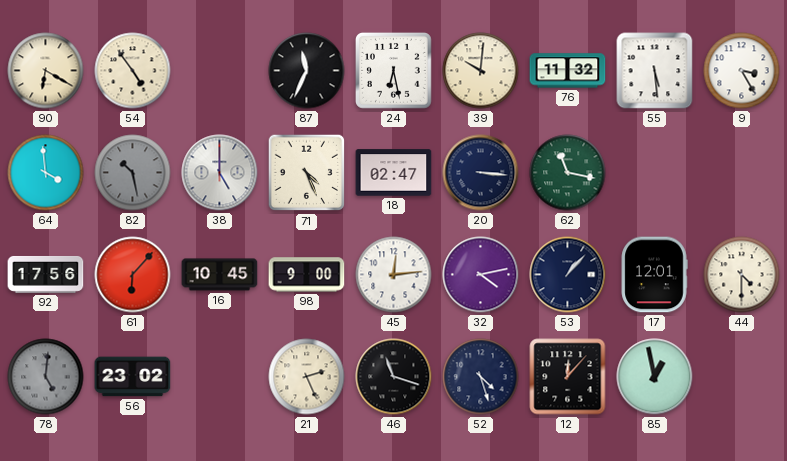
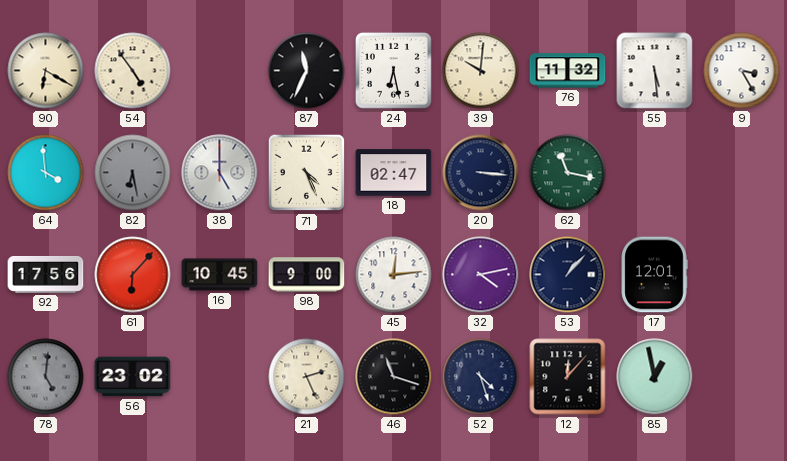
82: 10:28 -> 6:28 (133, 173)
44: 4:30 -> none (742, 275)
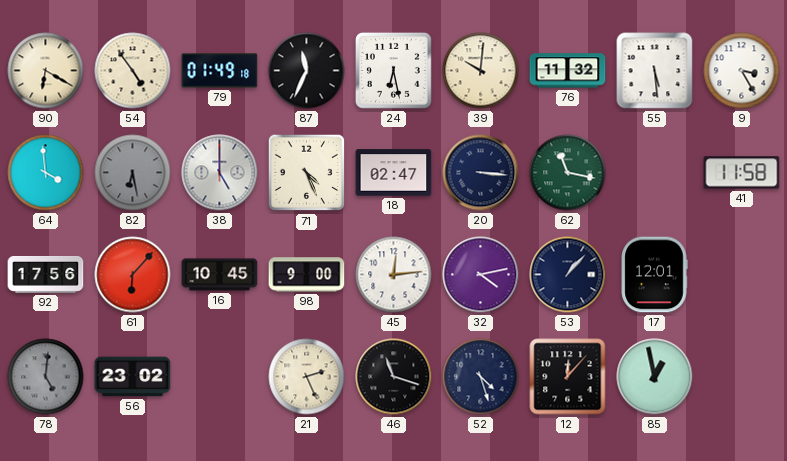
79: none -> 01:49 (220, 71)
41: none -> 11:58 (742, 173)
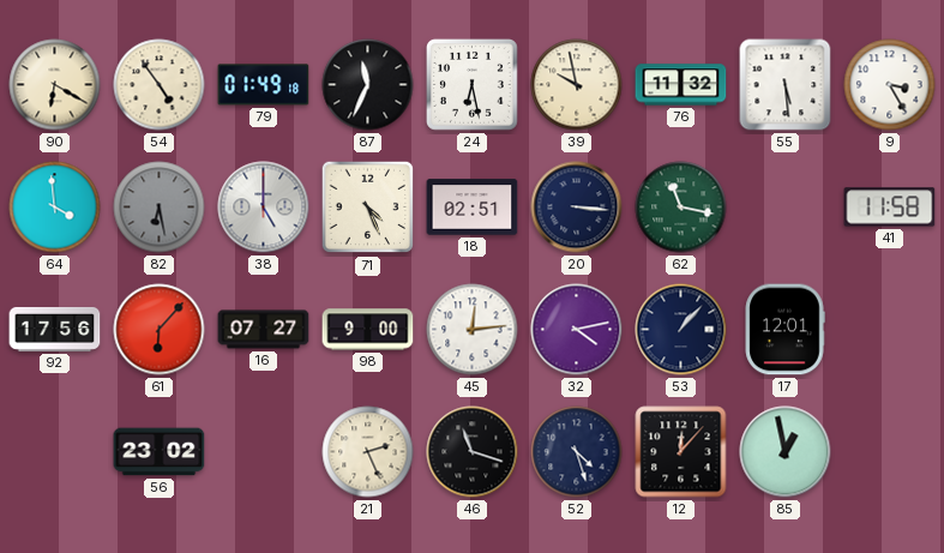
39: 10:01 -> 9:58 (577, 85)
18: 02:47 -> 02:51 (473, 208)
16: 10:45 -> 07:27 (264, 330)
78: 5:01 -> none (46, 377)
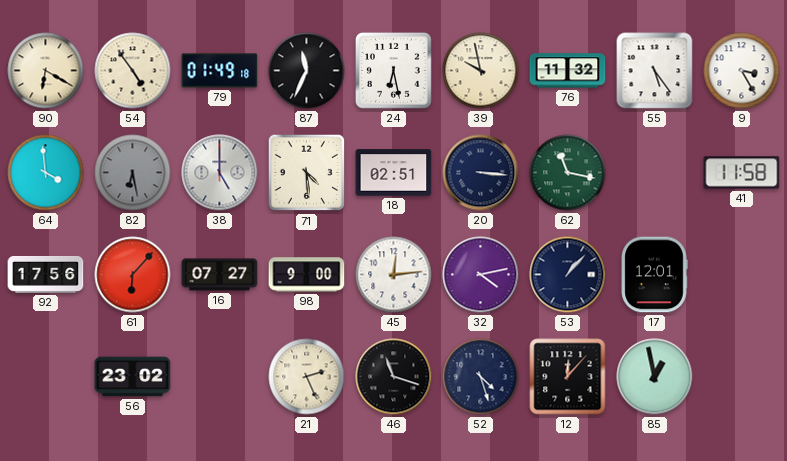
55: 5:29 -> 5:24 (655, 71)
71: 4:26 -> 4:29 (307, 173)
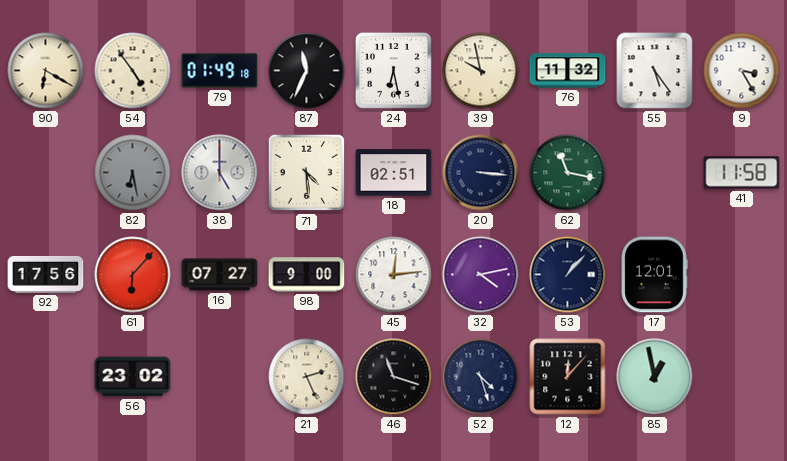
64: 3:59 -> none (46, 173)
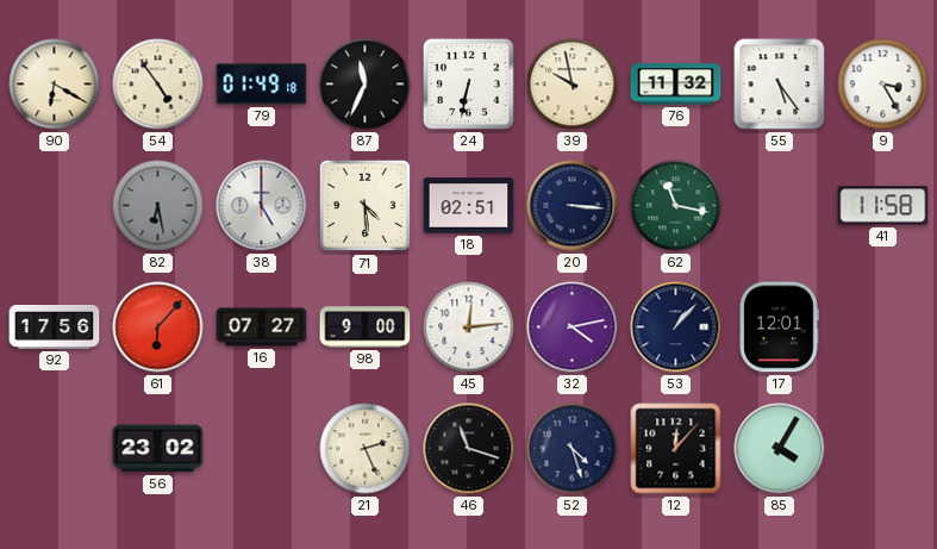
24: 6:28 -> 6:32 (468, 83)
85: 12:58 -> 4:05 (780, 449)
